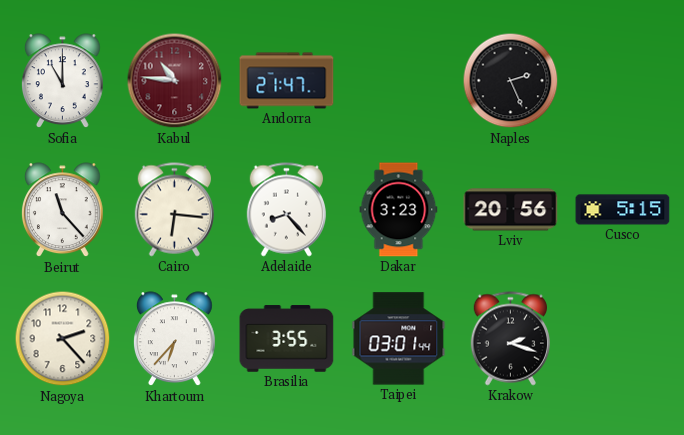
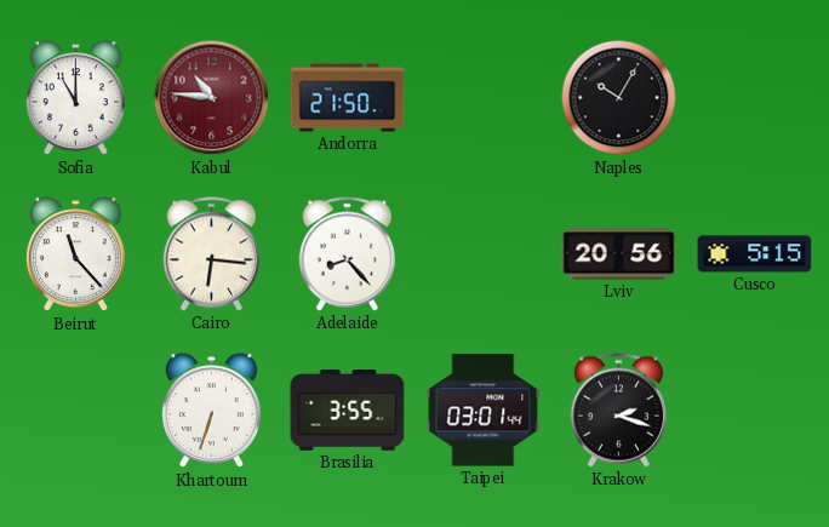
Andorra: 21:47 -> 21:50 (348, 98)
Naples: 2:26 -> 10:05 (619, 98)
Dakar: 3:23 -> none (399, 210)
Nagoya: 2:23 -> none (63, 339)
Khartoum: 6:37 -> 6:33 (212, 411)
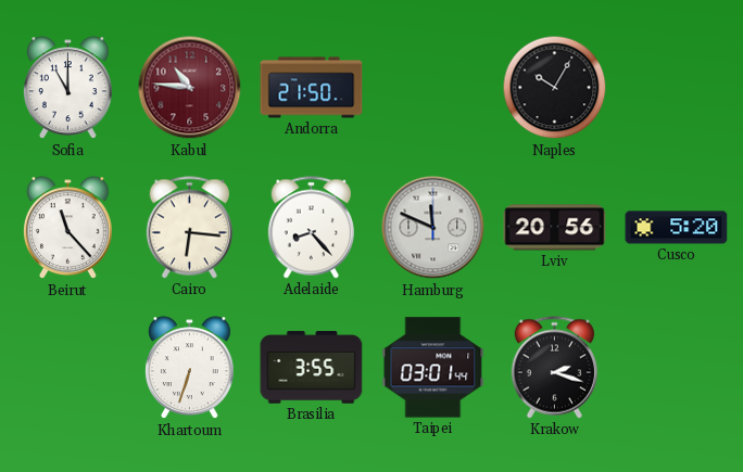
Hamburg: none -> 11:49 (433, 228)
Cusco: 5:15 -> 5:20 (677, 228)
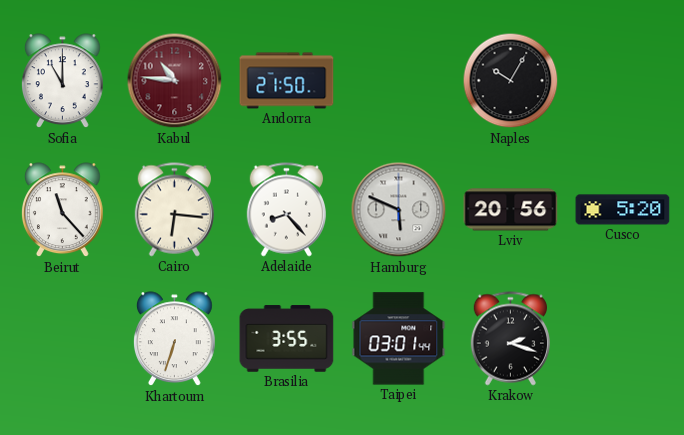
Hamburg: 11:49 -> 5:49 (399, 210)
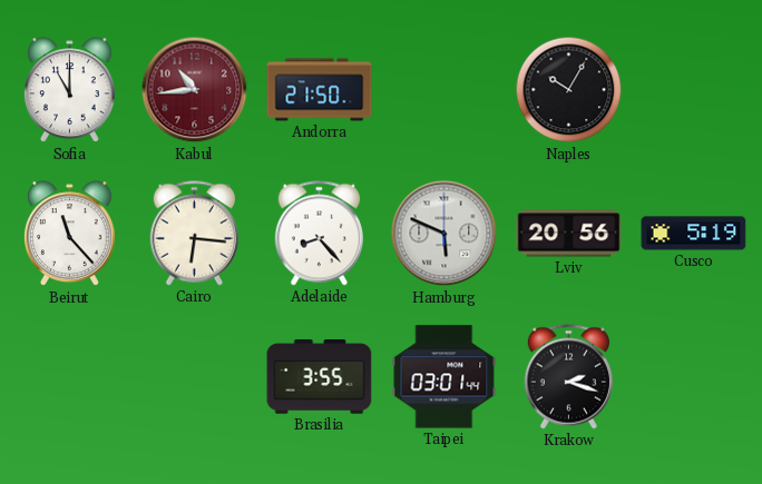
Kabul: 10:46 -> 10:44 (195, 90)
Cusco: 5:20 -> 5:19 (694, 234)
Khartoum: 6:33 -> none (175, 339)
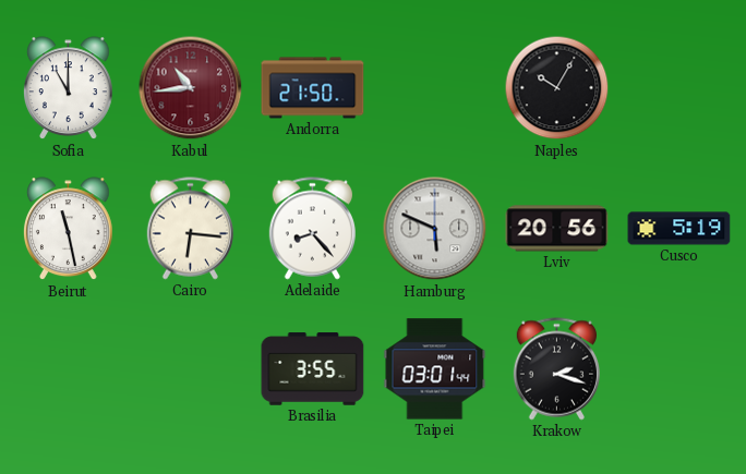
Beirut: 11:23 -> 11:28 (69, 229)
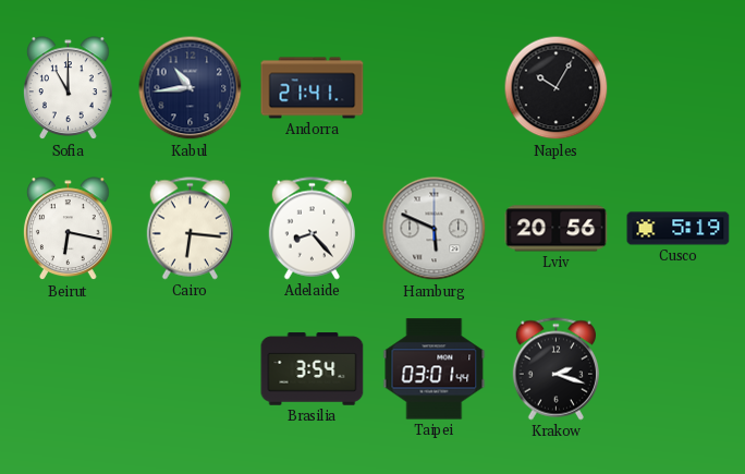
Kabul dial: burgundy -> navy (191, 88)
Andorra: 21:50 -> 21:41 (313, 88)
Beirut: 11:28 -> 6:17 (69, 229)
Brasilia: 3:55 -> 3:54 (313, 369)
